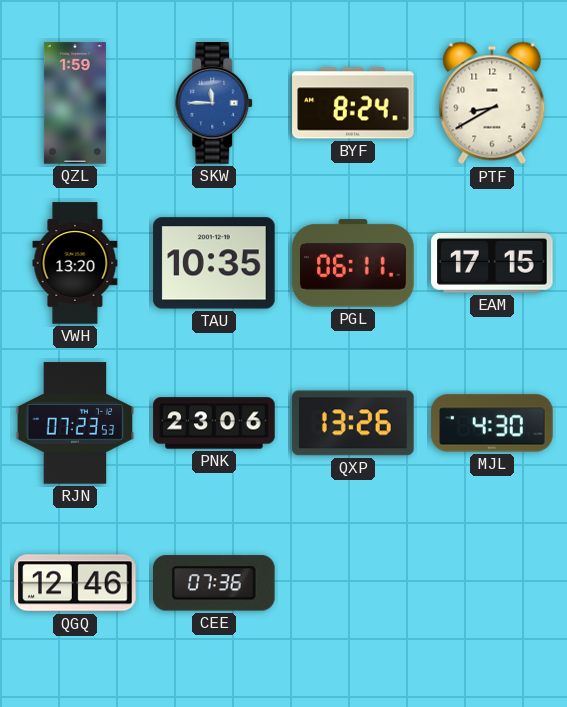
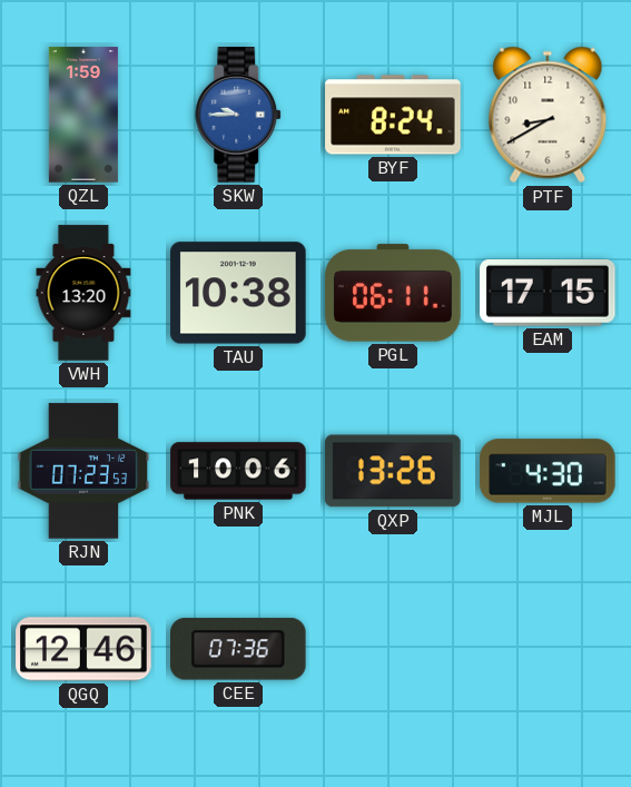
SKW: 11:45 -> 9:45 (239, 115)
TAU: 10:35 -> 10:38 (238, 293)
PNK: 23:06 -> 10:06 (238, 471)
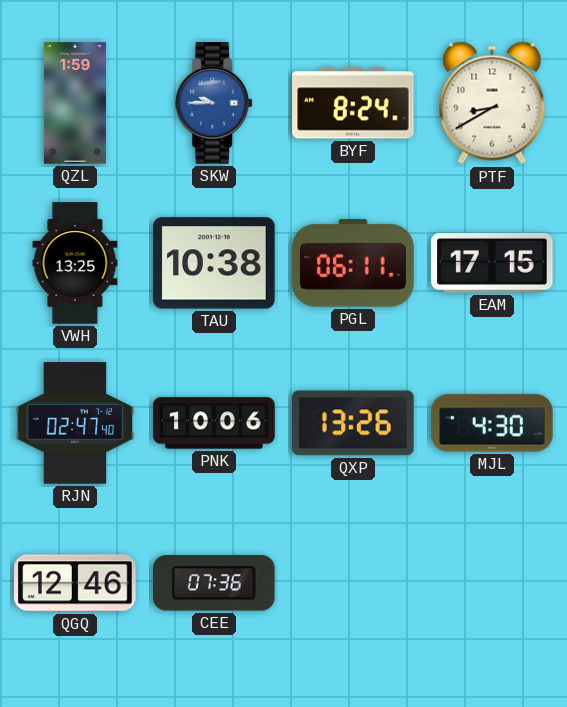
VWH: 13:20 -> 13:25 (75, 263)
RJN: 07:23 -> 02:47 (75, 423)
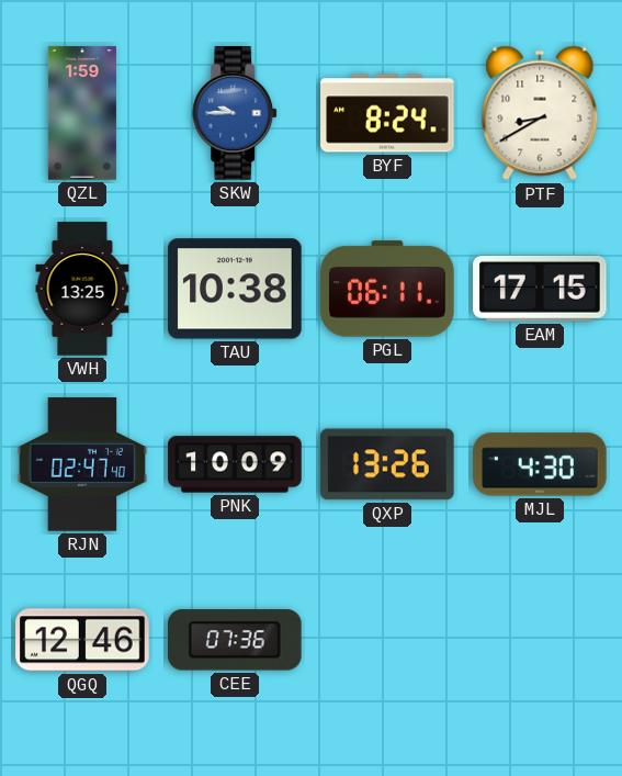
PNK: 10:06 -> 10:09 (235, 464)
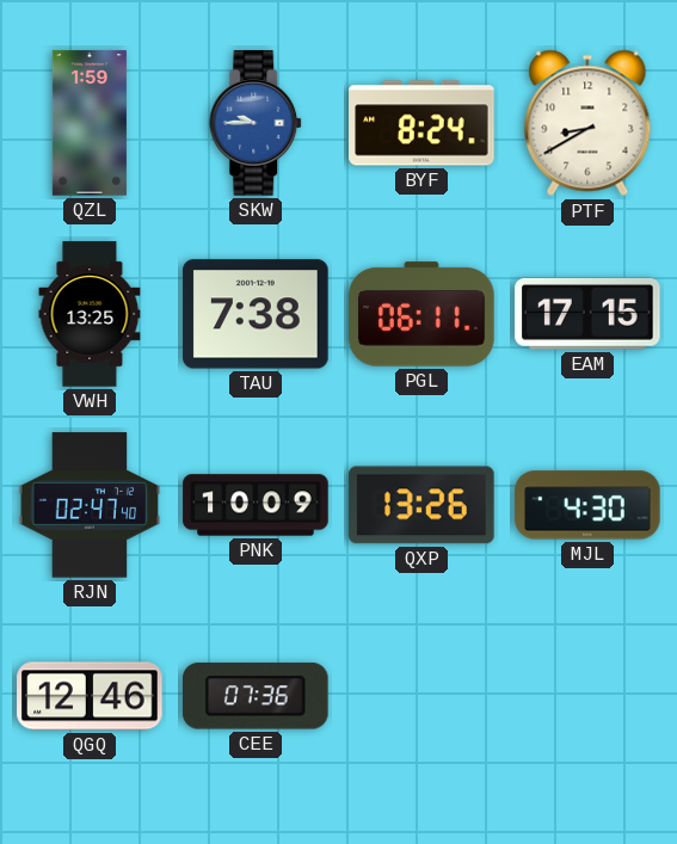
TAU: 10:38 -> 7:38 (256, 314)
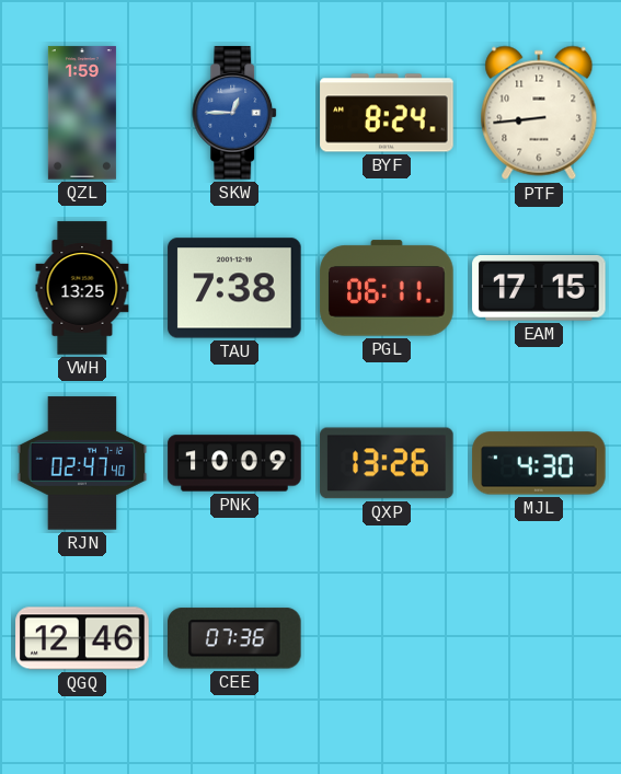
SKW: 9:45 -> 12:45 (235, 113)
PTF: 8:40 -> 8:44 (539, 113)
